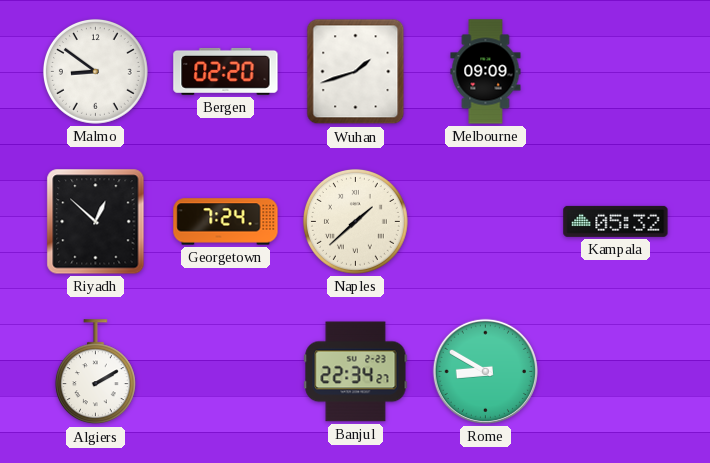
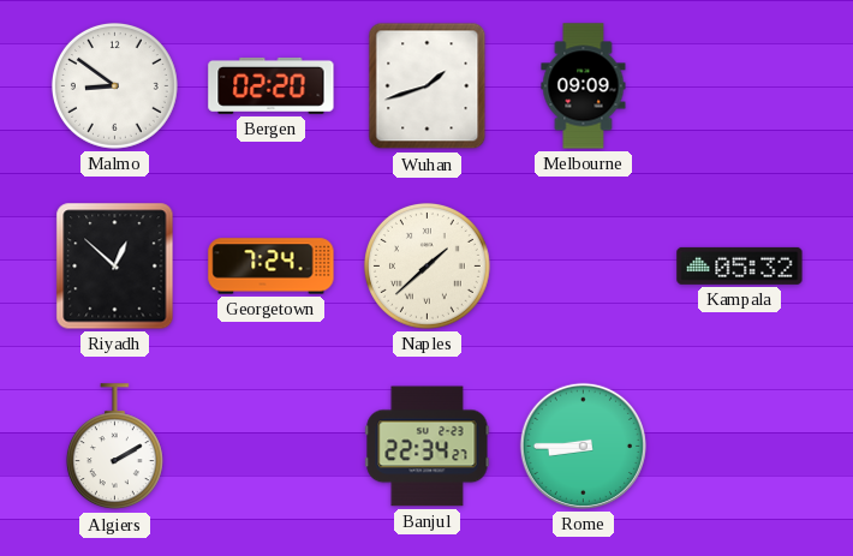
Rome: 8:50 -> 8:45 (583, 446)
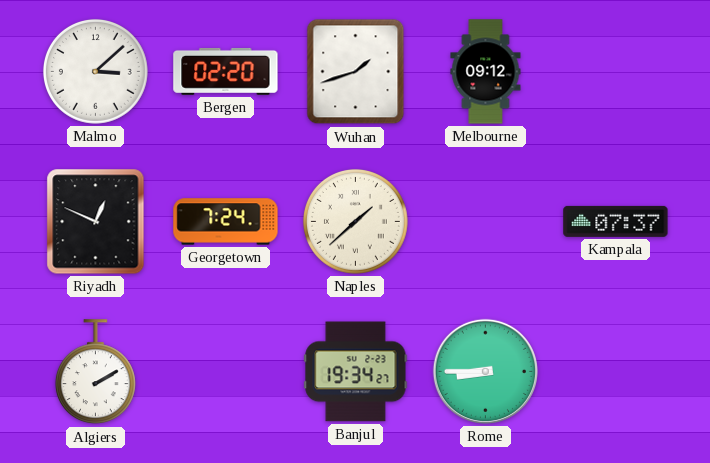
Malmo: 8:51 -> 3:08 (95, 71)
Melbourne: 09:09 -> 09:12 (486, 72)
Riyadh: 12:52 -> 12:49 (96, 222)
Kampala: 05:32 -> 07:37 (616, 221)
Banjul: 22:34 -> 19:34 (356, 372)
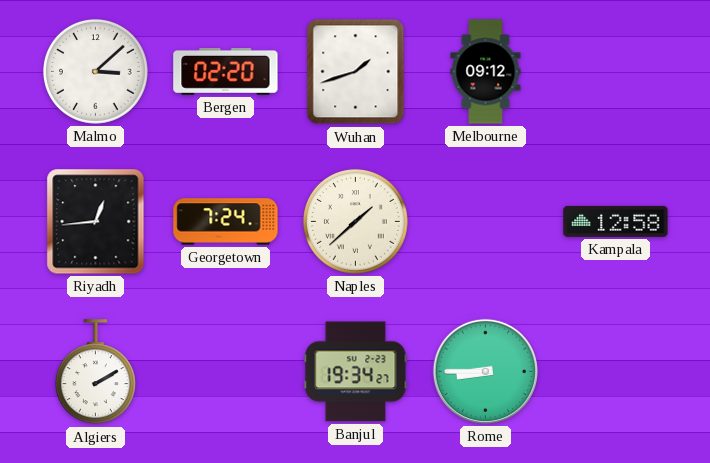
Riyadh: 12:49 -> 12:44 (96, 222)
Kampala: 07:37 -> 12:58 (616, 221)
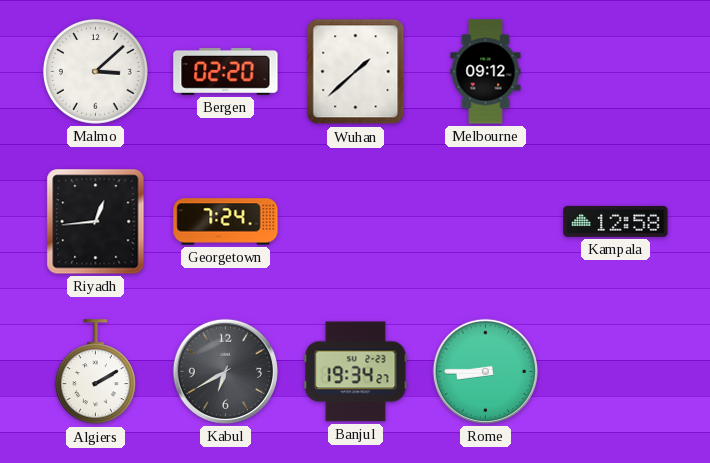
Wuhan: 1:42 -> 1:38 (356, 72)
Naples: 1:38 -> none (355, 221)
Kabul: none -> 6:40 (225, 371)
